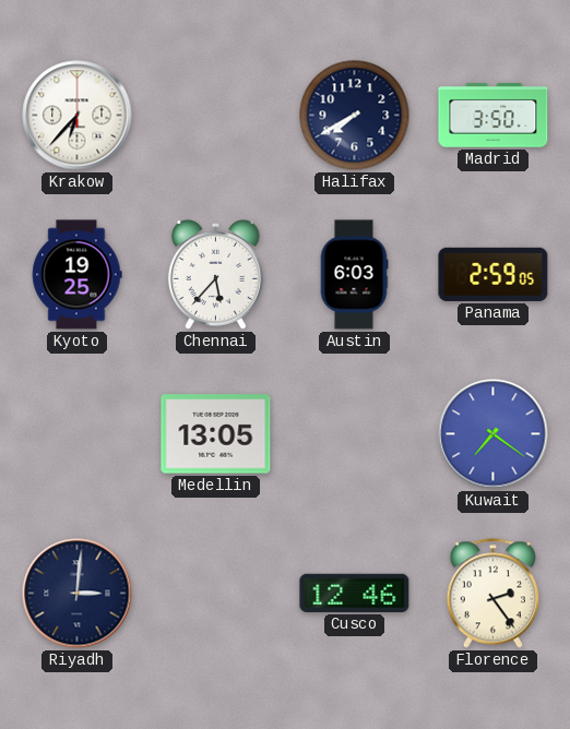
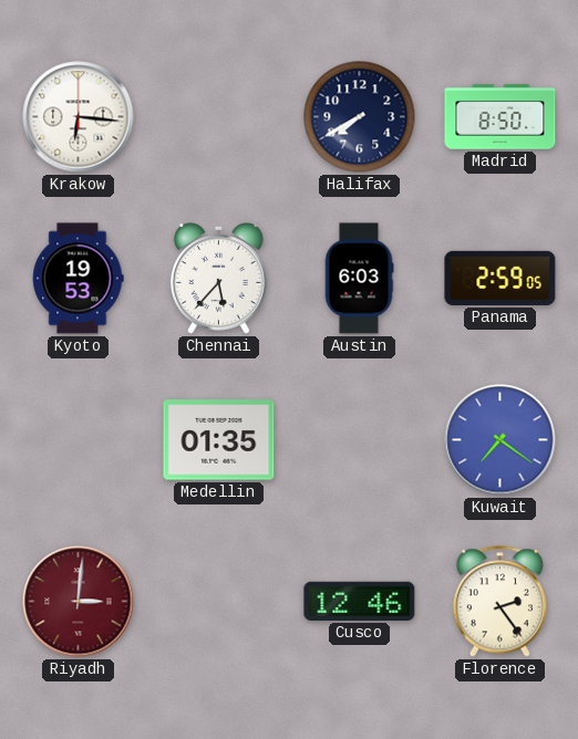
Krakow: 6:37 -> 6:16 (79, 117)
Madrid: 3:50 -> 8:50 (500, 117)
Kyoto: 19:25 -> 19:53 (78, 279)
Medellin: 13:05 -> 01:35 (219, 440)
Riyadh dial: navy -> burgundy (79, 602)
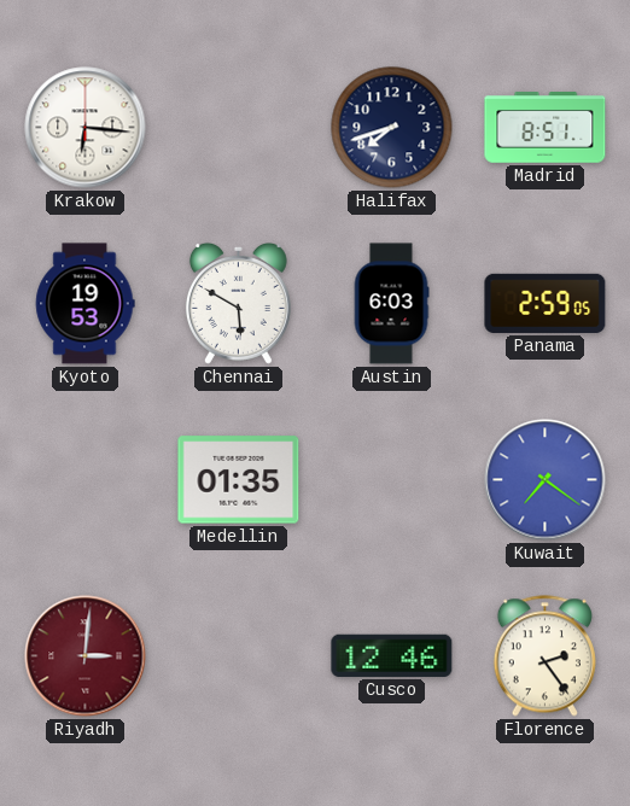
Halifax: 7:40 -> 7:42 (392, 128)
Madrid: 8:50 -> 8:51 (546, 128)
Chennai: 5:37 -> 5:50 (238, 303)
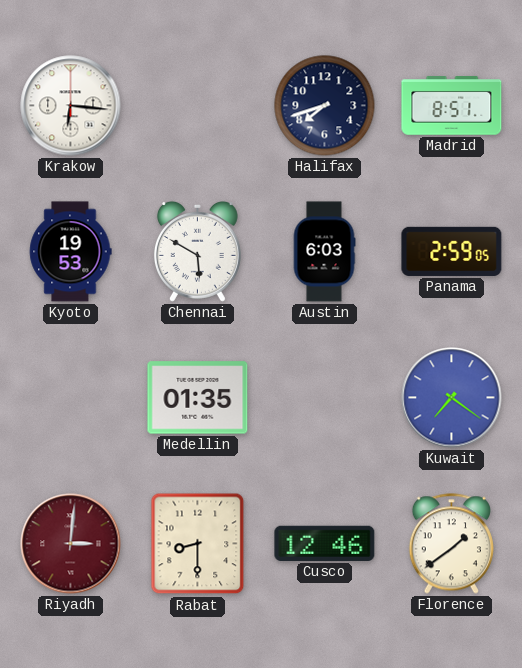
Rabat: none -> 8:30 (198, 544)
Florence: 2:24 -> 1:39 (451, 544)
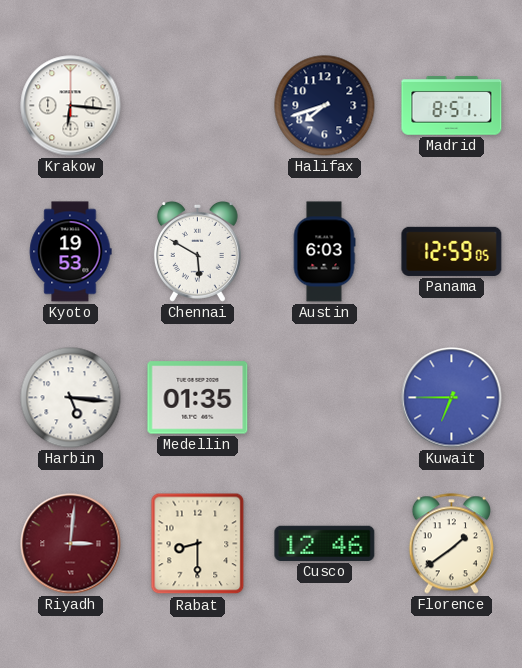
Panama: 2:59 -> 12:59 (452, 251)
Harbin: none -> 5:16 (71, 398)
Kuwait: 7:21 -> 6:45 (452, 398)
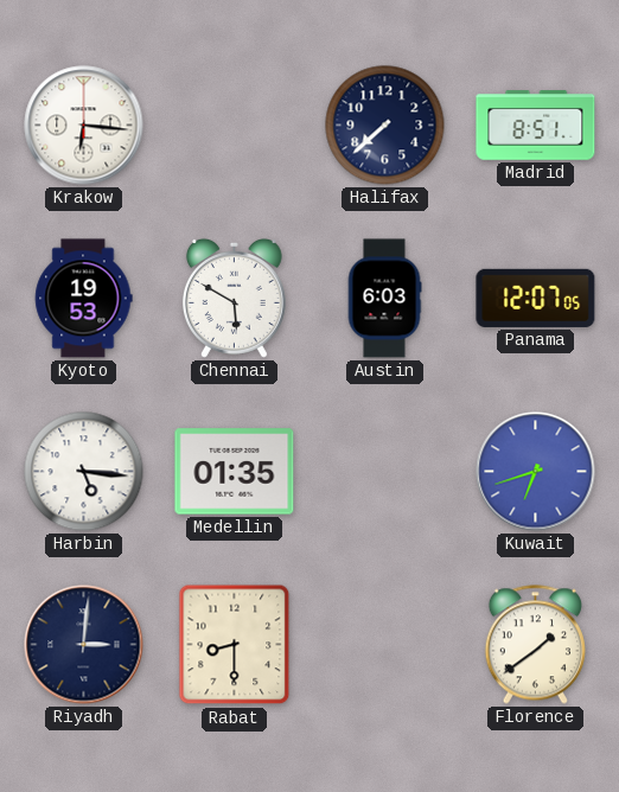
Halifax: 7:42 -> 7:38 (385, 126)
Panama: 12:59 -> 12:07 (536, 298)
Kuwait: 6:45 -> 6:42 (536, 472)
Riyadh dial: burgundy -> navy (84, 645)
Cusco: 12:46 -> none (325, 543)
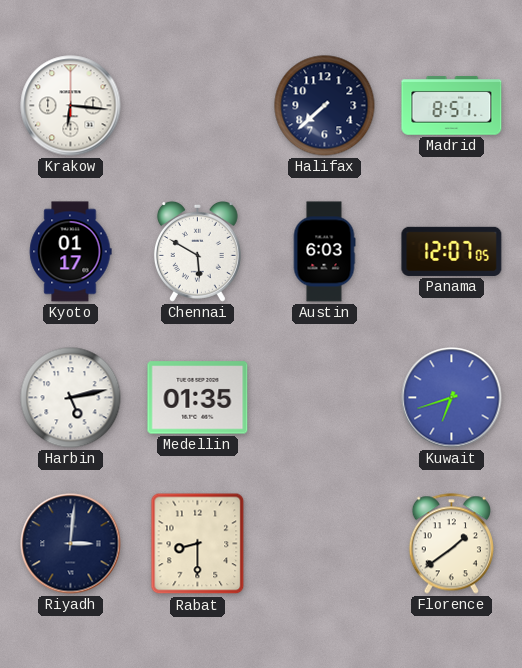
Kyoto: 19:53 -> 01:17 (70, 252)
Harbin: 5:16 -> 5:13 (71, 398)
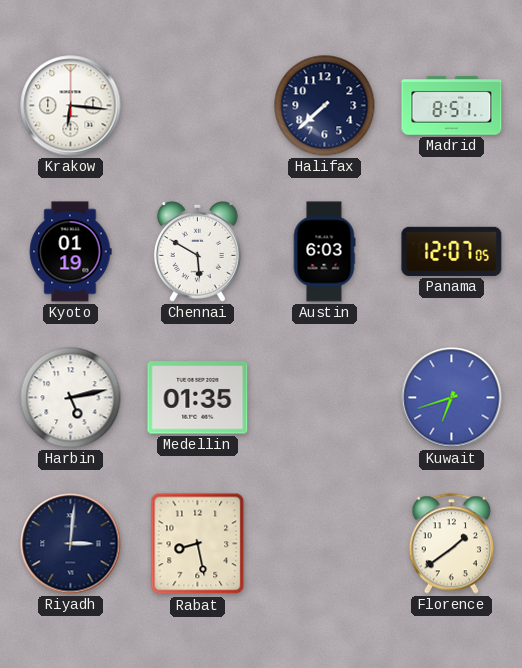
Kyoto: 01:17 -> 01:19 (70, 252)
Rabat: 8:30 -> 8:28 (198, 544)
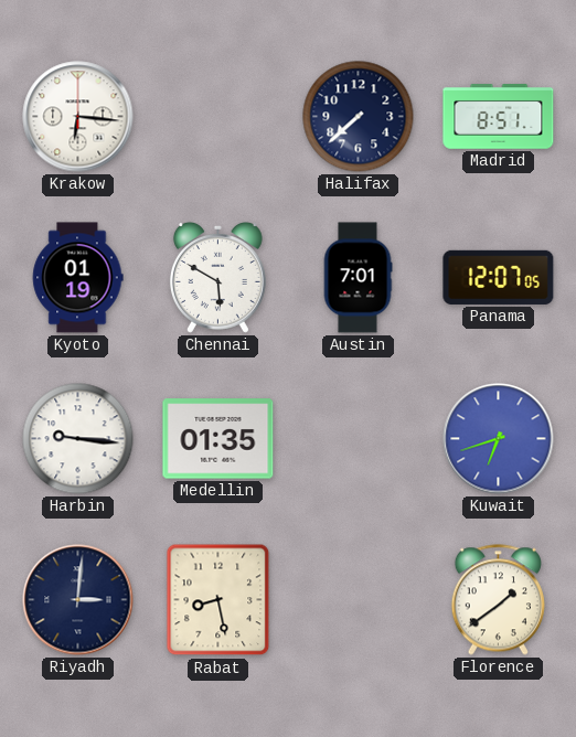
Austin: 6:03 -> 7:01 (358, 278)
Harbin: 5:13 -> 9:16 (78, 439)
